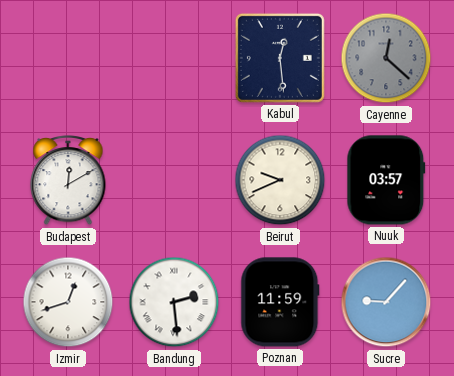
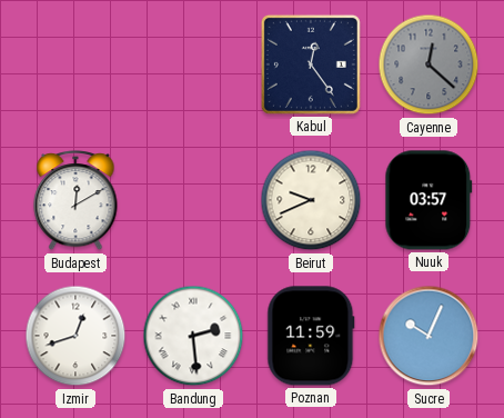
Kabul: 12:29 -> 12:24 (311, 64)
Sucre: 9:07 -> 10:04 (429, 336)
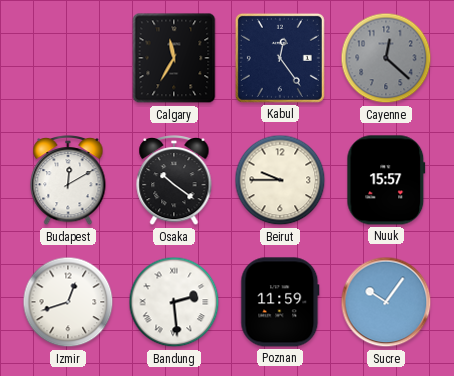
Calgary: none -> 11:35 (174, 58)
Osaka: none -> 10:21 (174, 181)
Beirut: 9:41 -> 9:45 (280, 180)
Nuuk: 03:57 -> 15:57 (386, 180)
Sucre: 10:04 -> 10:06 (386, 302)
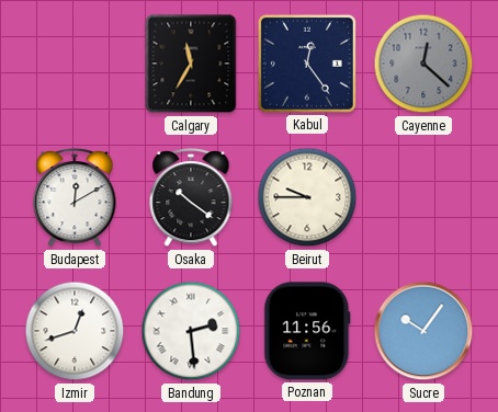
Nuuk: 15:57 -> none (386, 180)
Poznan: 11:59 -> 11:56 (307, 331)
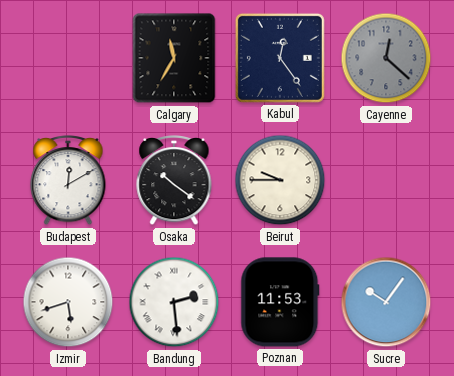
Izmir: 12:42 -> 5:42 (68, 302)
Poznan: 11:56 -> 11:53 (280, 302)
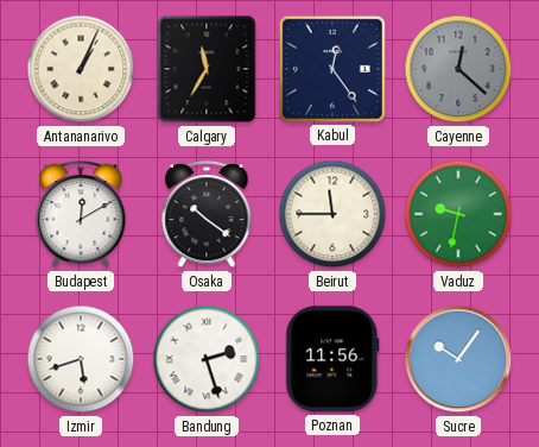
Antananarivo: none -> 1:04 (81, 69)
Beirut: 9:45 -> 11:45 (332, 214)
Vaduz: none -> 9:32 (458, 214)
Bandung: 2:29 -> 2:27 (207, 359)
Poznan: 11:53 -> 11:56 (332, 359)
